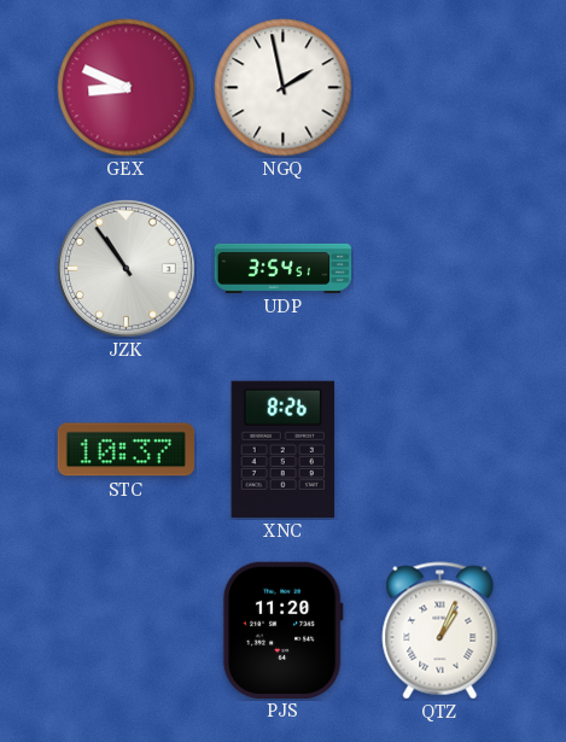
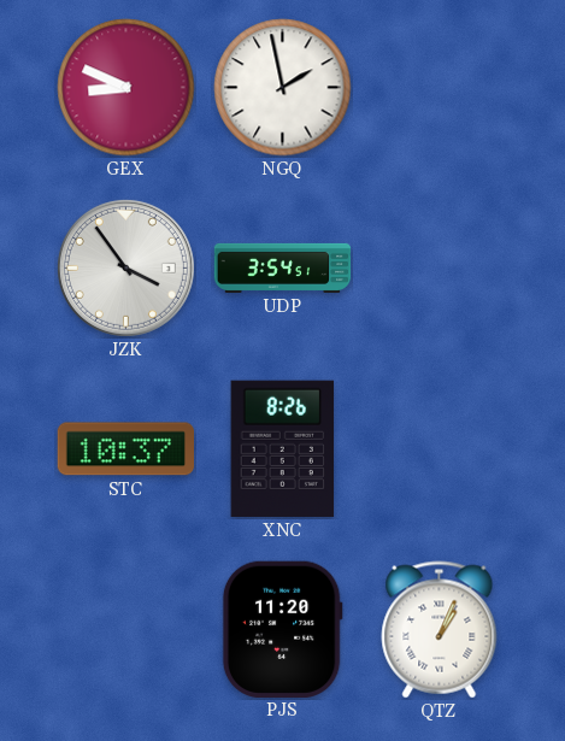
JZK: 10:54 -> 3:54 (125, 267)
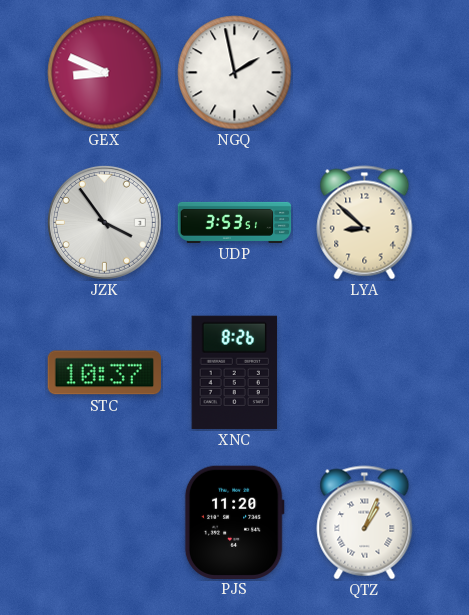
UDP: 3:54 -> 3:53 (235, 222)
LYA: none -> 8:52 (365, 223)
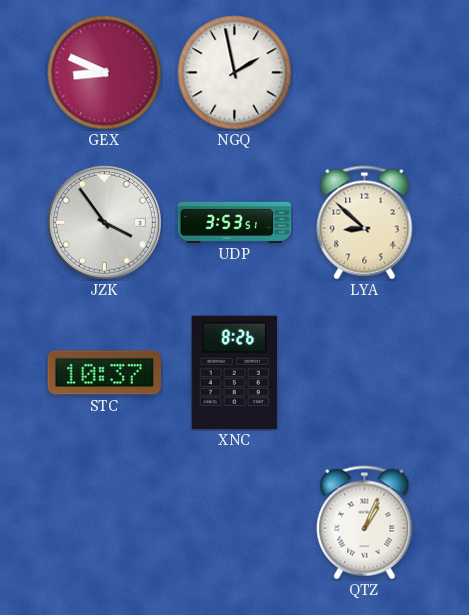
PJS: 11:20 -> none (234, 522)
